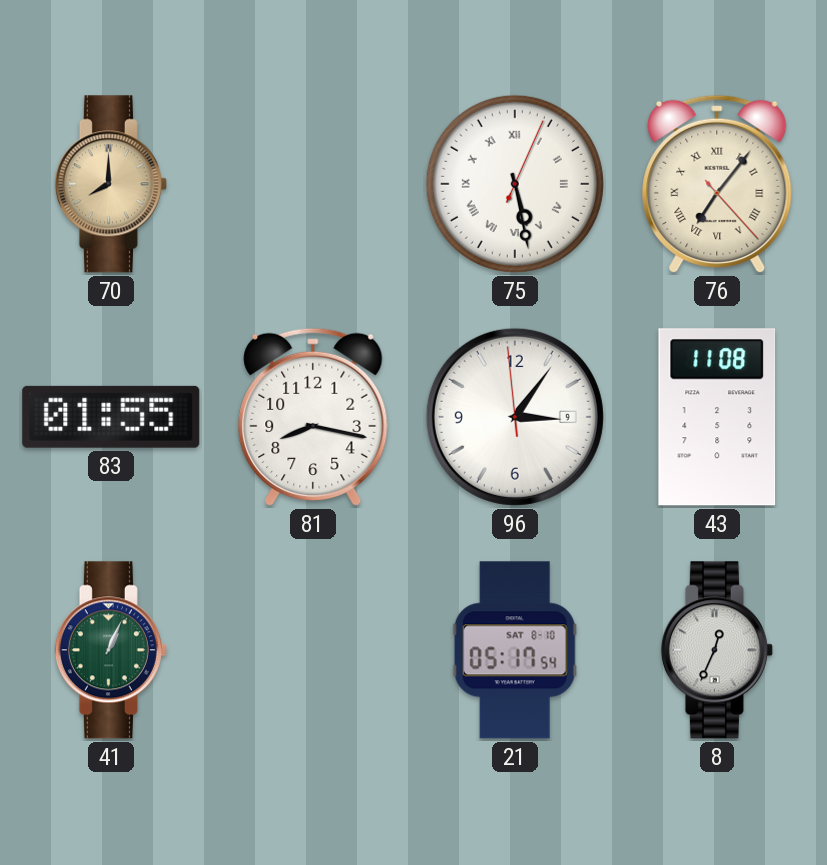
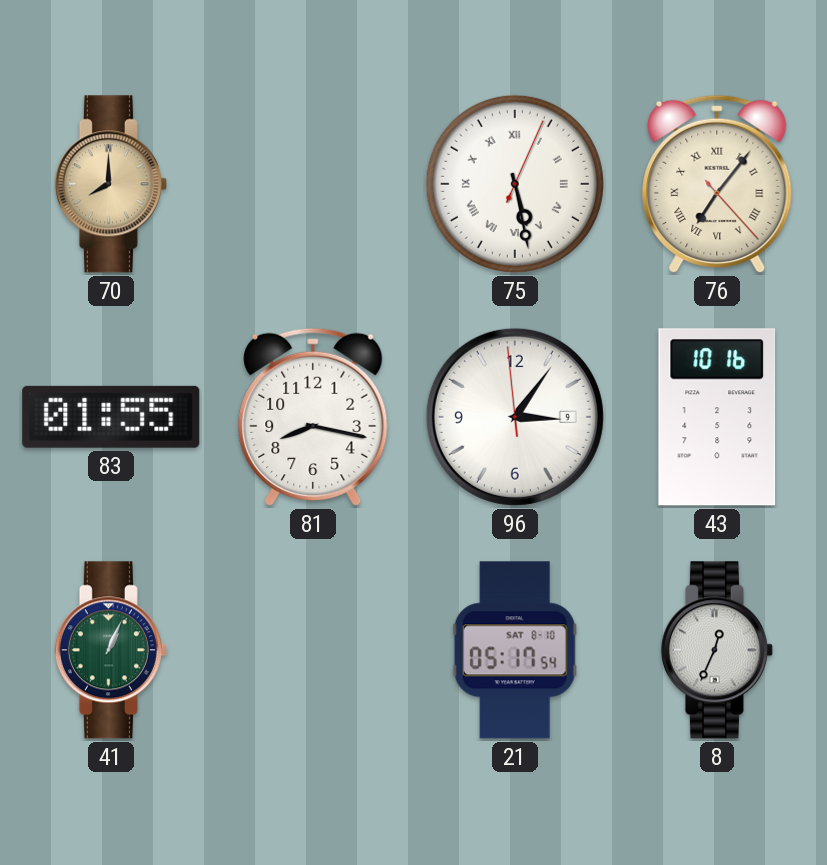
43: 11:08 -> 10:16 (717, 417)
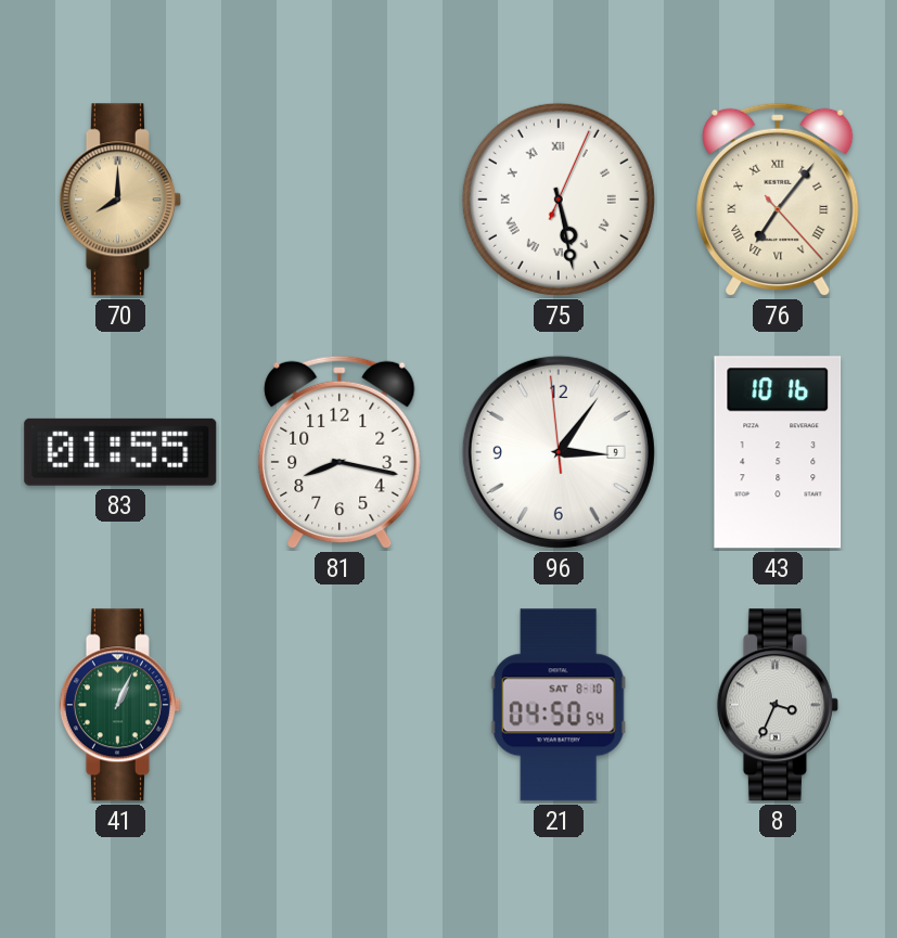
21: 05:17 -> 04:50 (559, 705)
8: 12:34 -> 3:34 (778, 705)
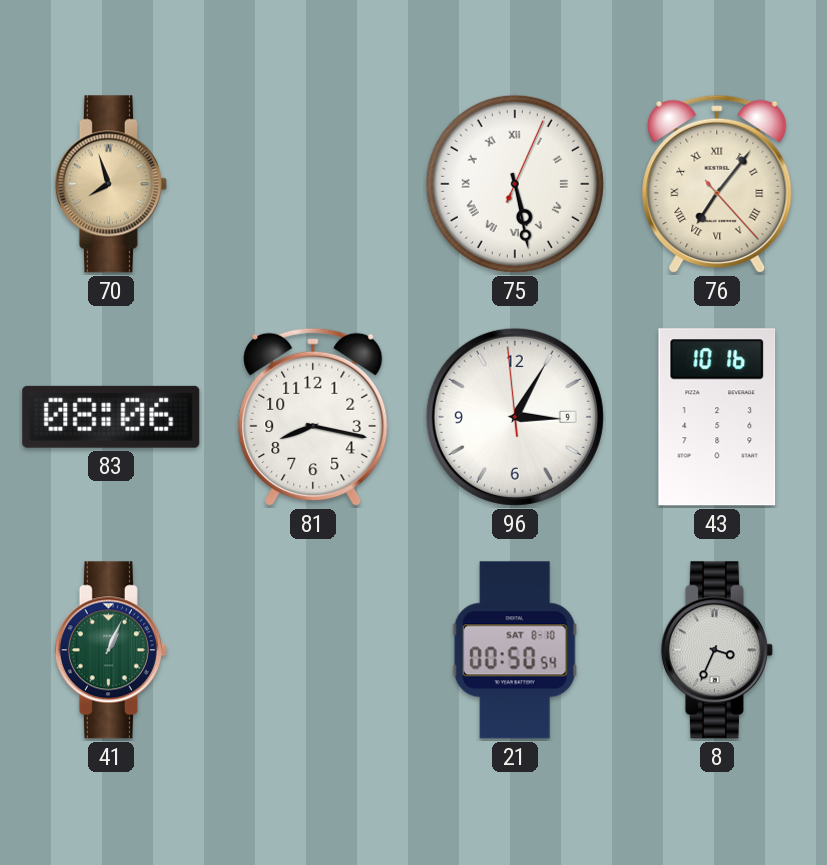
70: 8:00 -> 7:57 (111, 184)
83: 01:55 -> 08:06 (111, 417)
96: 3:05 -> 3:04 (515, 417)
21: 04:50 -> 00:50 (515, 650)
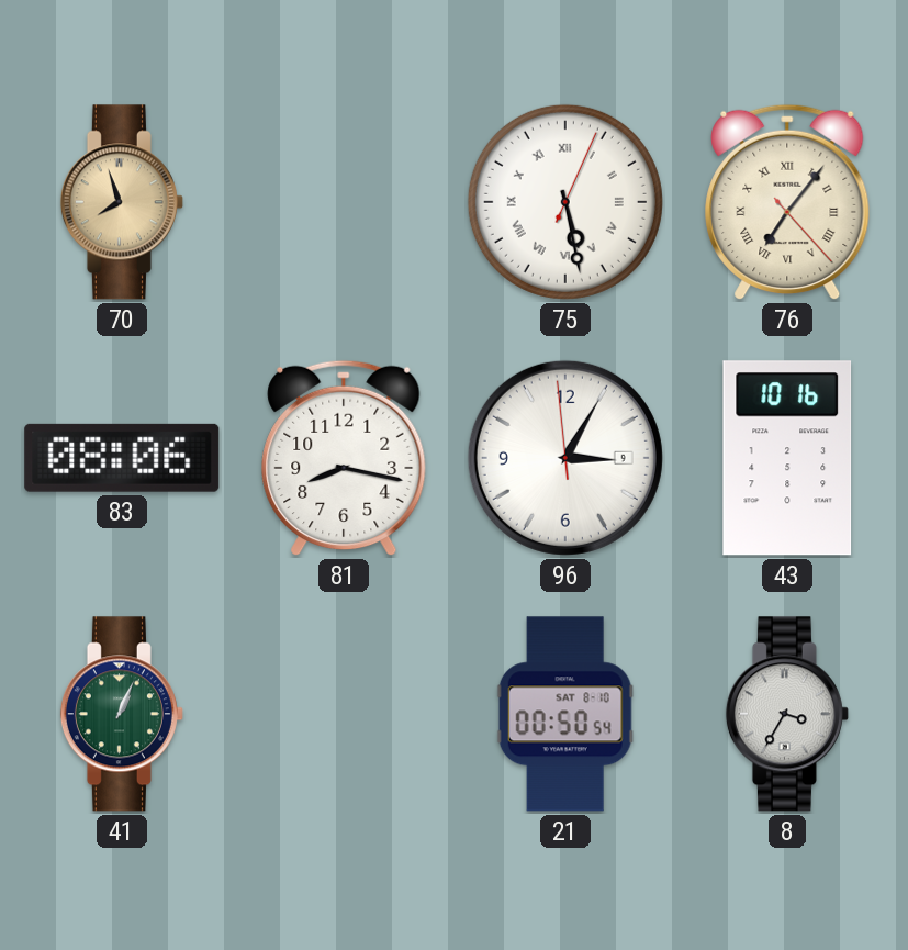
8: 3:34 -> 3:35 (787, 714)
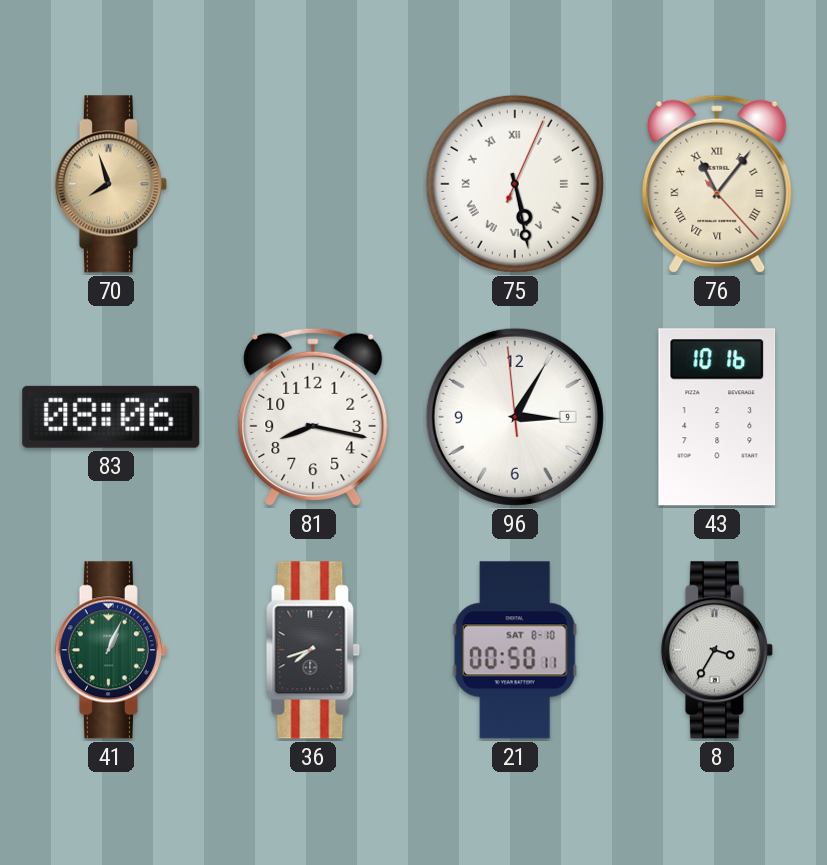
76: 7:06 -> 11:06 (717, 184)
36: none -> 7:42 (313, 650)
21: 00:50:54 -> 00:50:11 (515, 650)
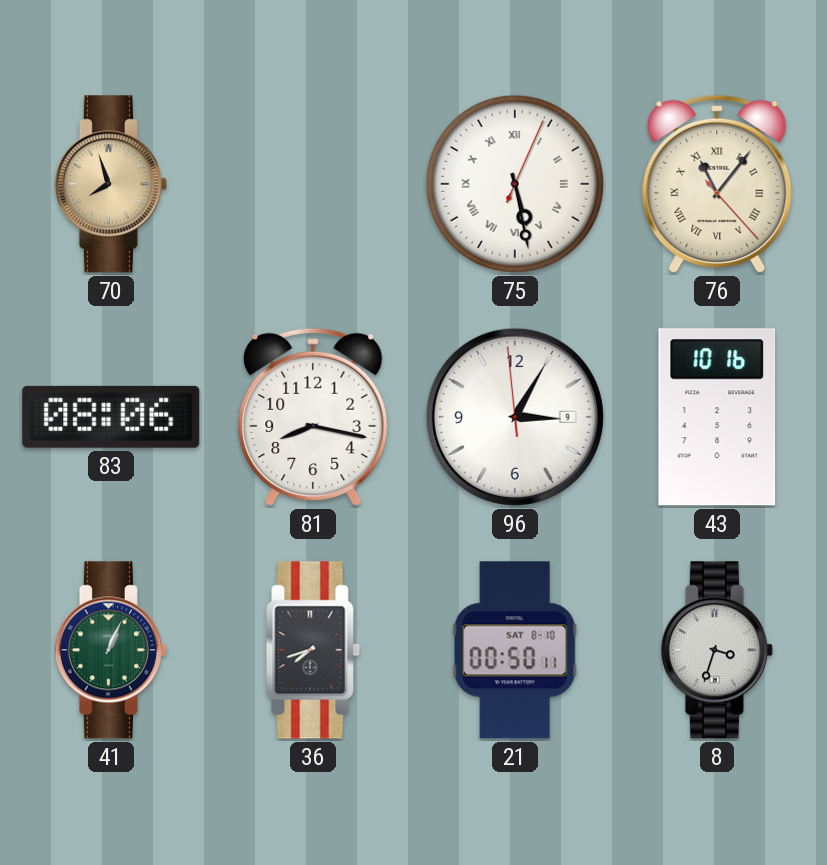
8: 3:35 -> 3:33 (717, 650)
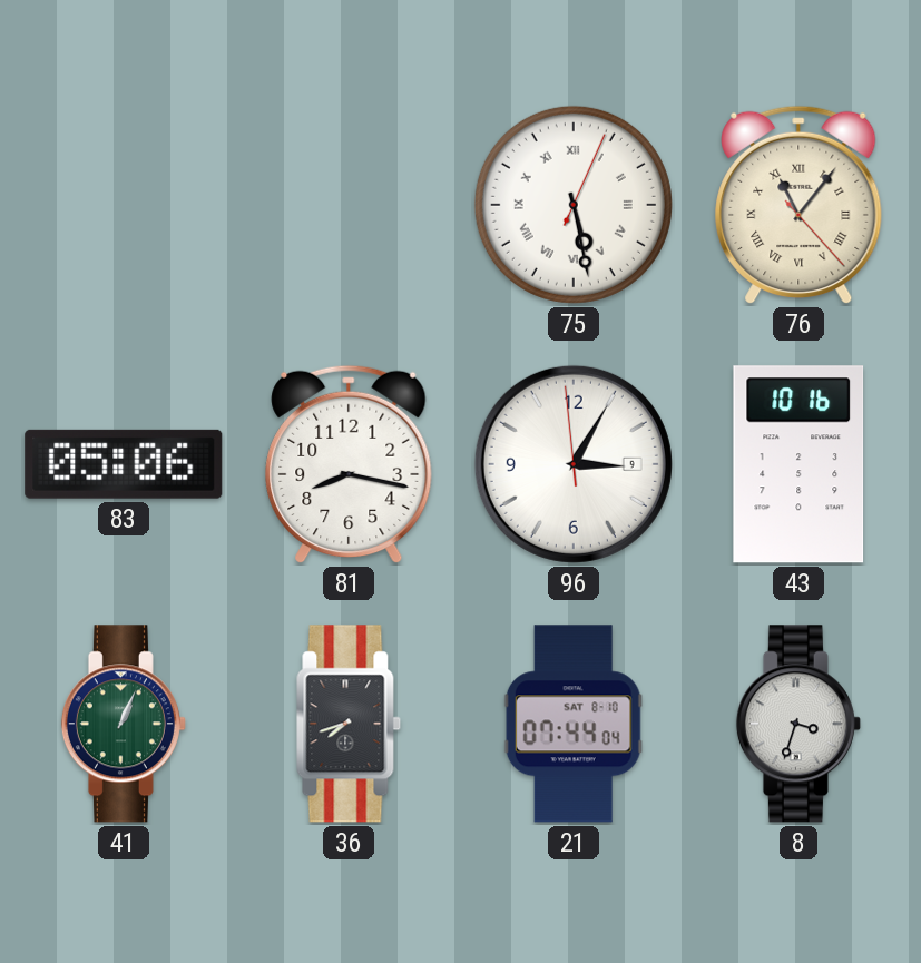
70: 7:57 -> none (111, 184)
83: 08:06 -> 05:06 (124, 464)
21: 00:50 -> 07:44 (574, 724)
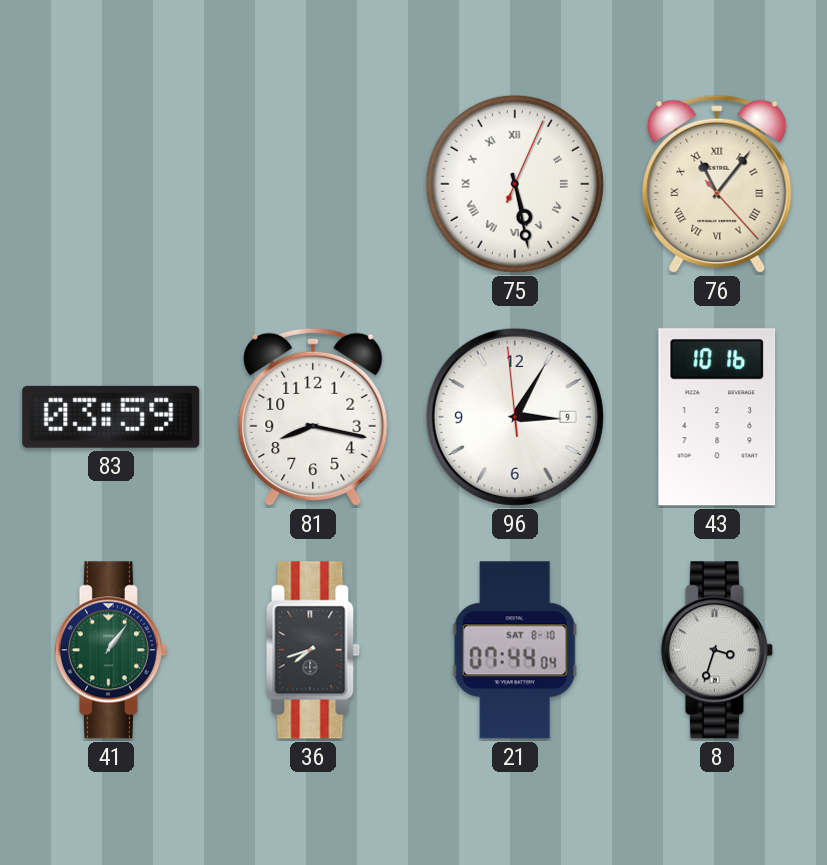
83: 05:06 -> 03:59 (111, 417)
41: 1:04 -> 1:06 (111, 650)
